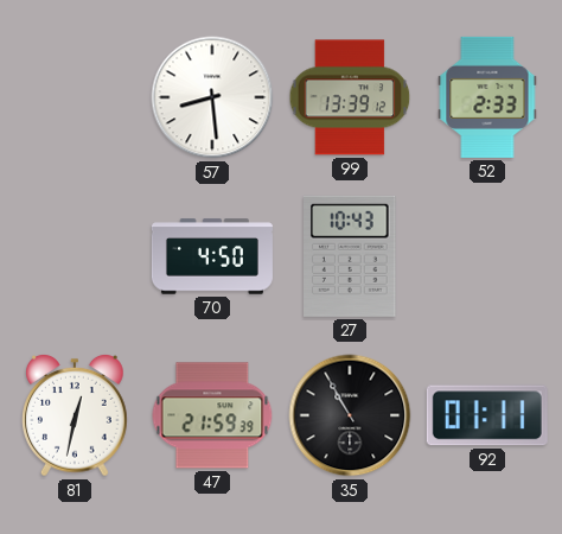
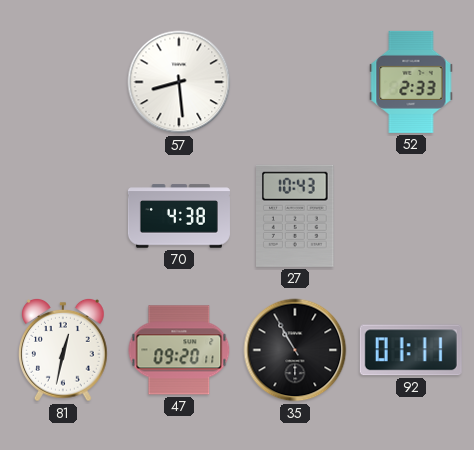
99: 13:39 -> none (350, 97)
70: 4:50 -> 4:38 (179, 216)
47: 21:59 -> 09:20 (179, 350)
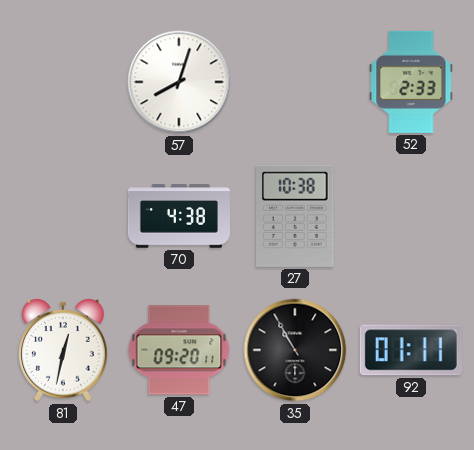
57: 8:29 -> 8:03 (179, 82)
27: 10:43 -> 10:38 (296, 216)
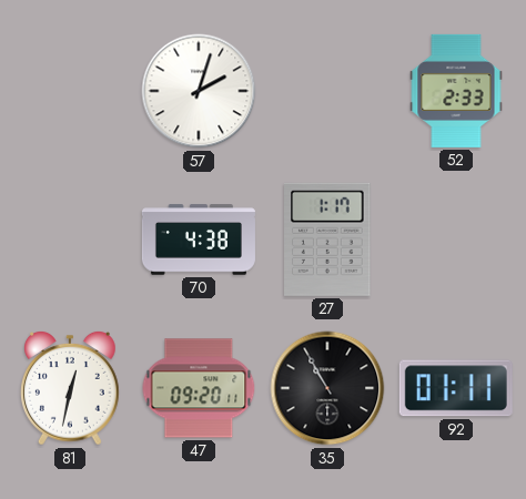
57: 8:03 -> 2:03 (199, 91)
27: 10:38 -> 1:17 (328, 240)
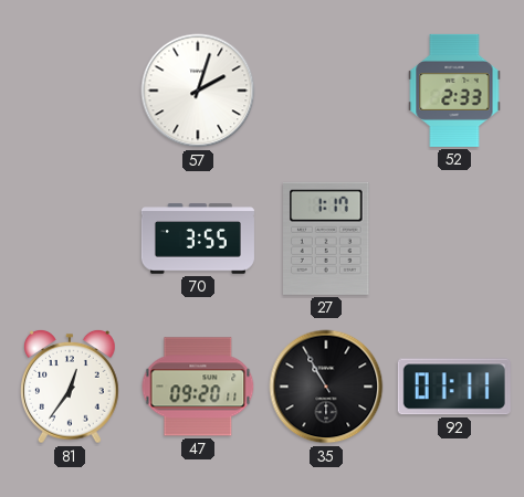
70: 4:38 -> 3:55 (198, 239)
81: 12:32 -> 12:36 (71, 387)
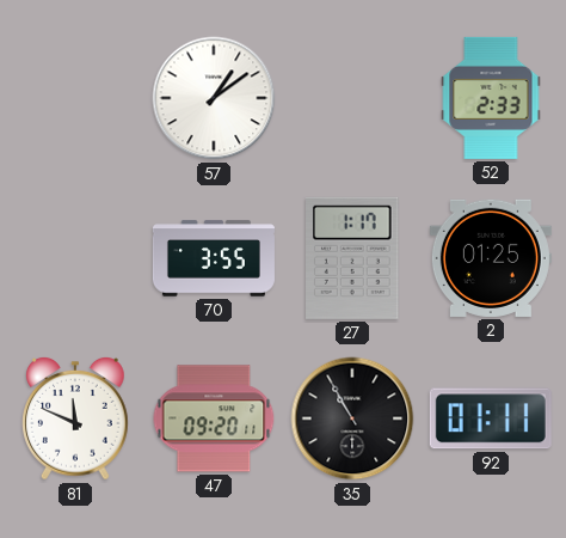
57: 2:03 -> 1:09 (214, 98)
2: none -> 01:25 (491, 258)
81: 12:36 -> 11:49 (76, 418)
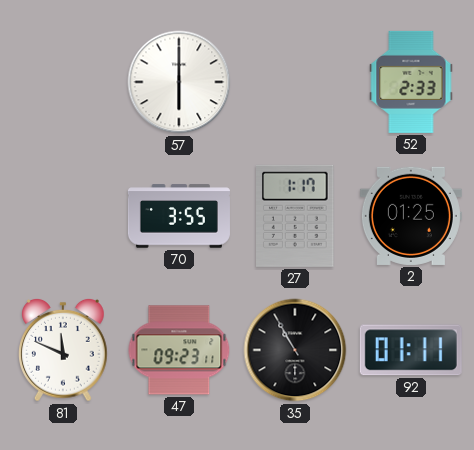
57: 1:09 -> 6:00 (179, 82)
47: 09:20 -> 09:23 (179, 350)
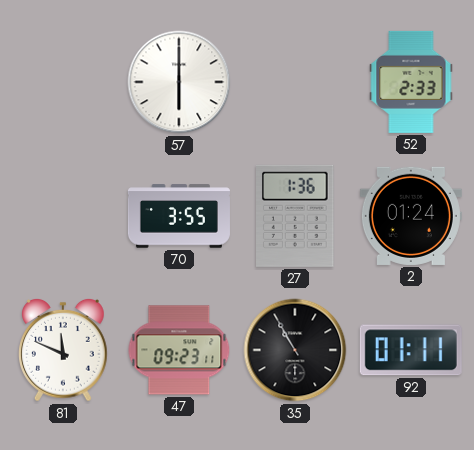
27: 1:17 -> 1:36 (296, 216)
2: 01:25 -> 01:24 (411, 216)
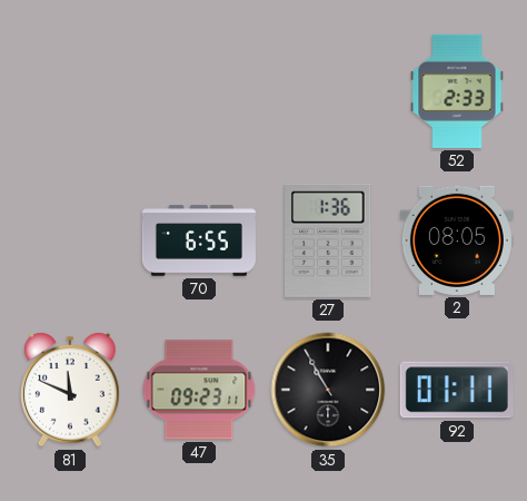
57: 6:00 -> none (179, 82)
70: 3:55 -> 6:55 (199, 240)
2: 01:24 -> 08:05 (457, 240)
